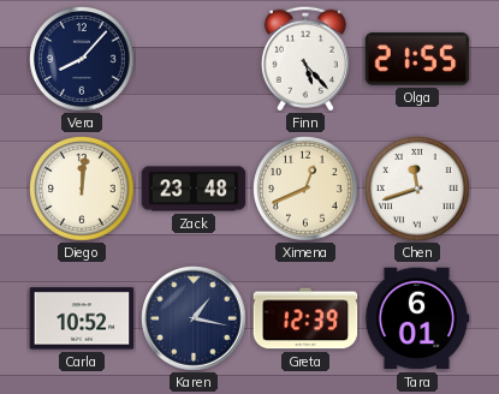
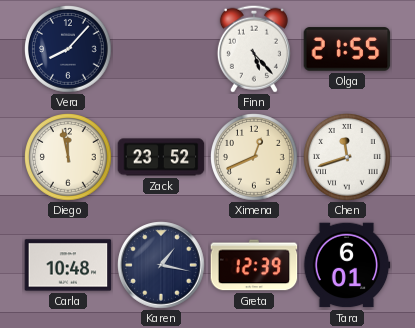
Diego: 12:01 -> 11:58 (69, 158)
Zack: 23:48 -> 23:52 (161, 157)
Carla: 10:52 -> 10:48 (68, 265)
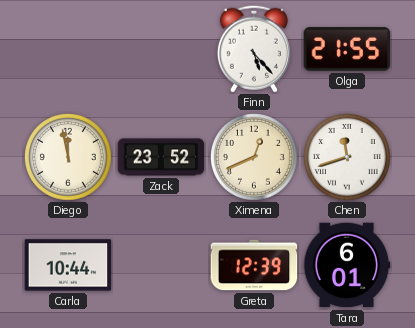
Vera: 8:07 -> none (69, 50)
Carla: 10:48 -> 10:44 (68, 265)
Karen: 1:17 -> none (161, 265)
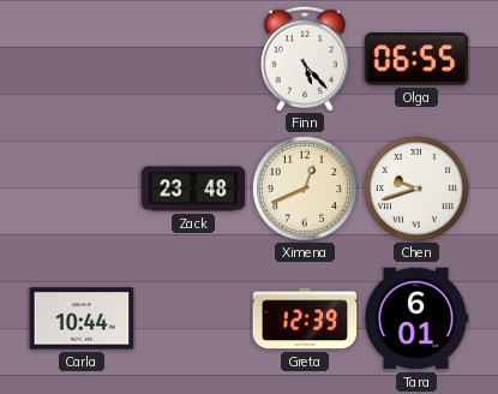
Olga: 21:55 -> 06:55 (416, 59)
Diego: 11:58 -> none (69, 158)
Zack: 23:52 -> 23:48 (193, 189)
Chen: 11:42 -> 9:42 (418, 190)
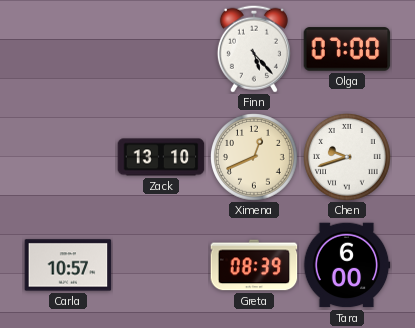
Olga: 06:55 -> 07:00 (347, 49)
Zack: 23:48 -> 13:10 (161, 157)
Carla: 10:44 -> 10:57 (68, 265)
Greta: 12:39 -> 08:39 (254, 265)
Tara: 6:01 -> 6:00 (347, 265)
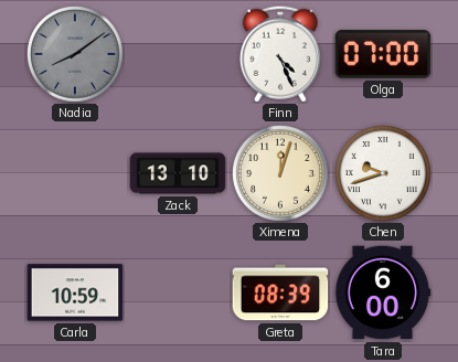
Nadia: none -> 8:09 (76, 55)
Finn: 5:23 -> 4:26 (280, 54)
Ximena: 12:41 -> 12:03 (281, 174)
Carla: 10:57 -> 10:59 (75, 292)
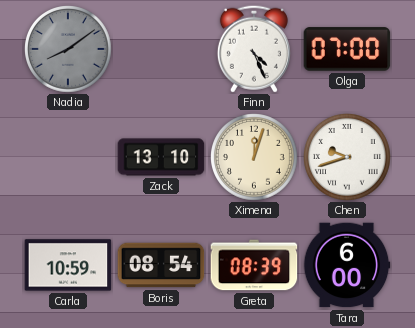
Boris: none -> 08:54 (161, 265)
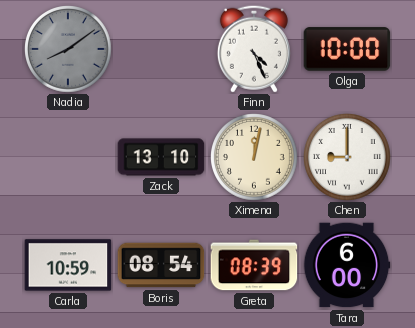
Olga: 07:00 -> 10:00 (347, 49)
Ximena: 12:03 -> 12:02 (255, 158)
Chen: 9:42 -> 9:00 (348, 158)
